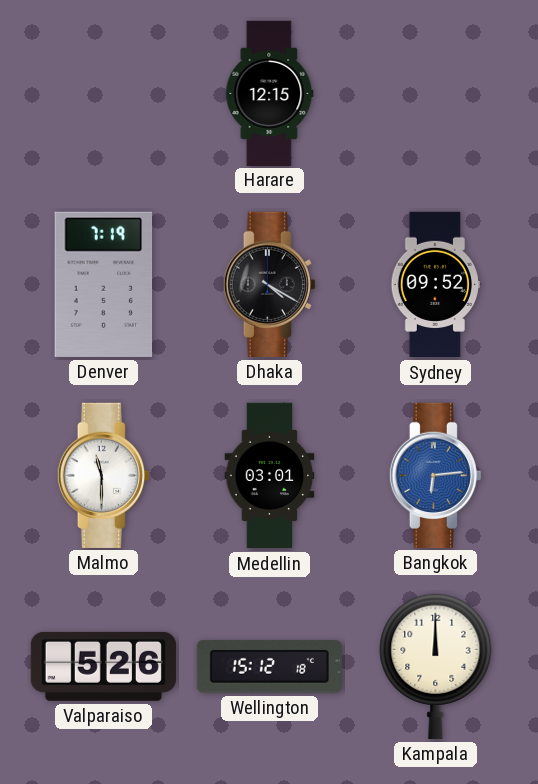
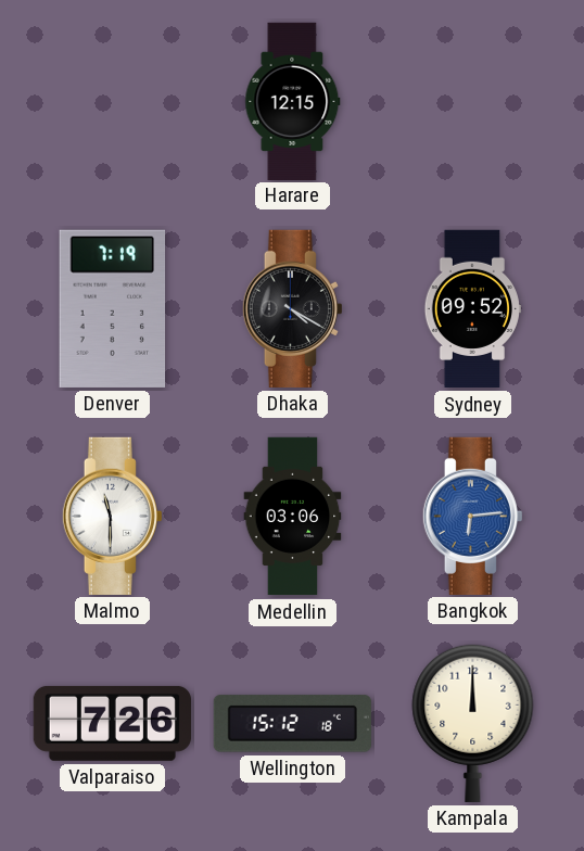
Medellin: 03:01 -> 03:06 (293, 517)
Valparaiso: 5:26 -> 7:26 (112, 723)
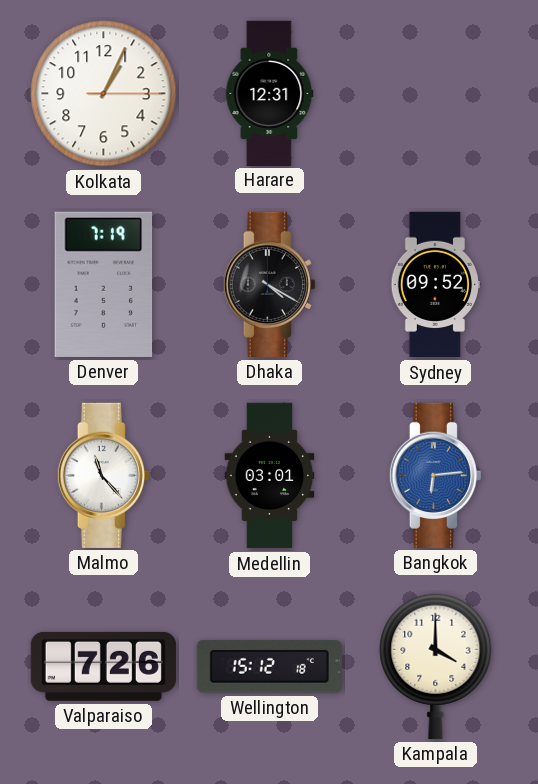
Kolkata: none -> 1:04 (104, 94)
Harare: 12:15 -> 12:31 (270, 93)
Malmo: 11:30 -> 11:23 (103, 475)
Medellin: 03:06 -> 03:01 (270, 476)
Kampala: 12:00 -> 4:00 (436, 666)
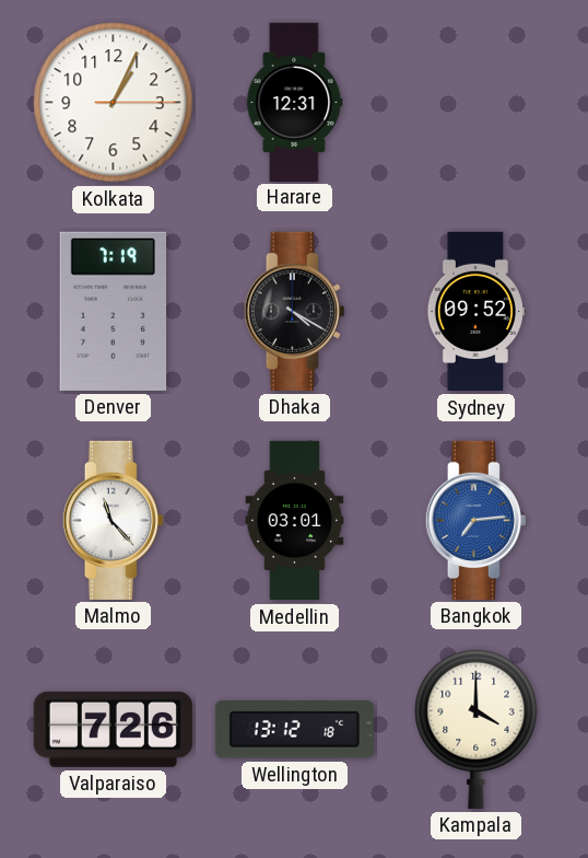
Bangkok: 6:14 -> 7:14 (475, 520)
Wellington: 15:12 -> 13:12 (294, 730)
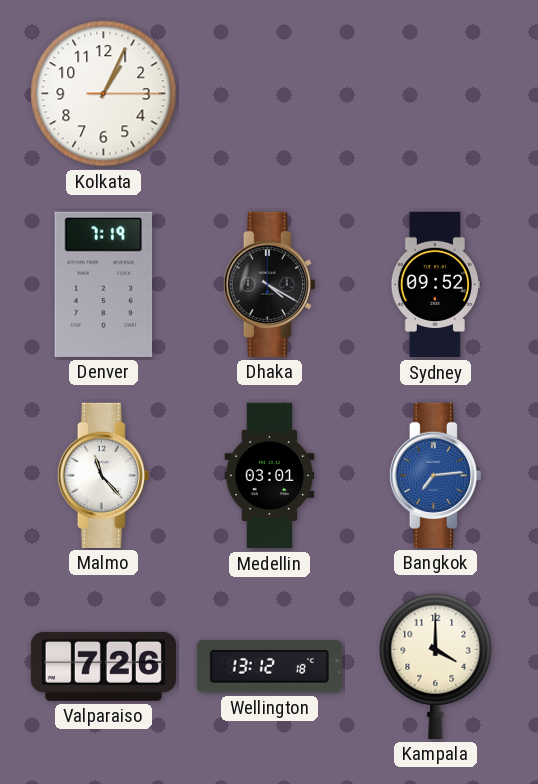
Harare: 12:31 -> none (295, 102)
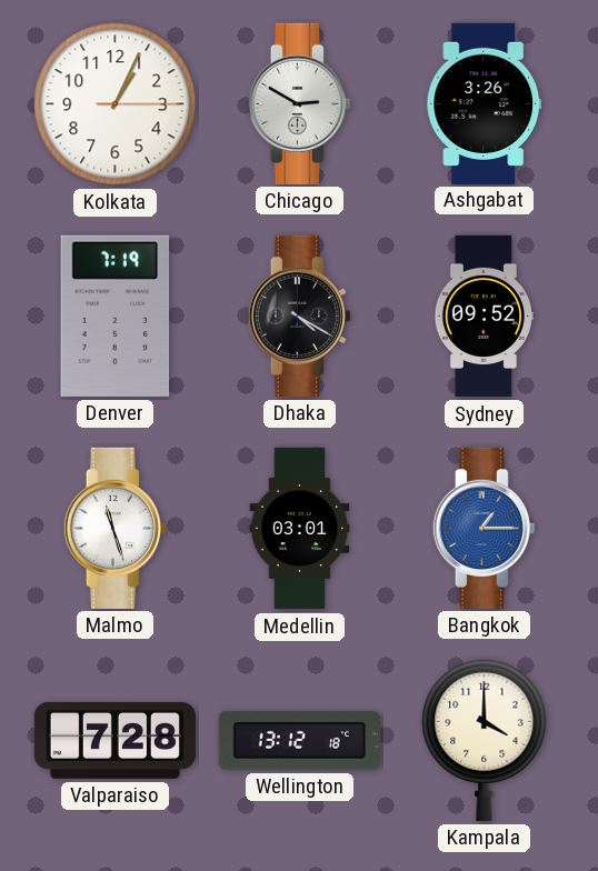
Chicago: none -> 2:50 (299, 103)
Ashgabat: none -> 3:26 (485, 103)
Malmo: 11:23 -> 11:27 (114, 528)
Bangkok: 7:14 -> 1:15 (484, 528)
Valparaiso: 7:26 -> 7:28 (114, 740)
